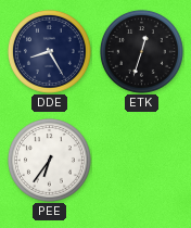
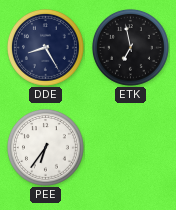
ETK: 12:33 -> 6:58 (130, 47)
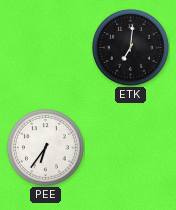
DDE: 8:25 -> none (45, 47)
ETK: 6:58 -> 7:01 (130, 47)
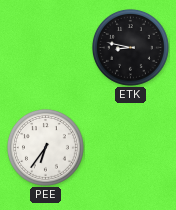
ETK: 7:01 -> 8:47 (130, 47)
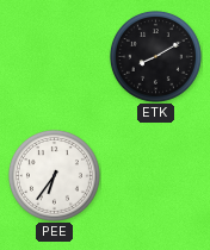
ETK: 8:47 -> 8:10 (155, 56)
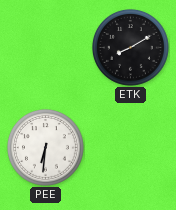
PEE: 6:36 -> 6:31 (45, 147)
